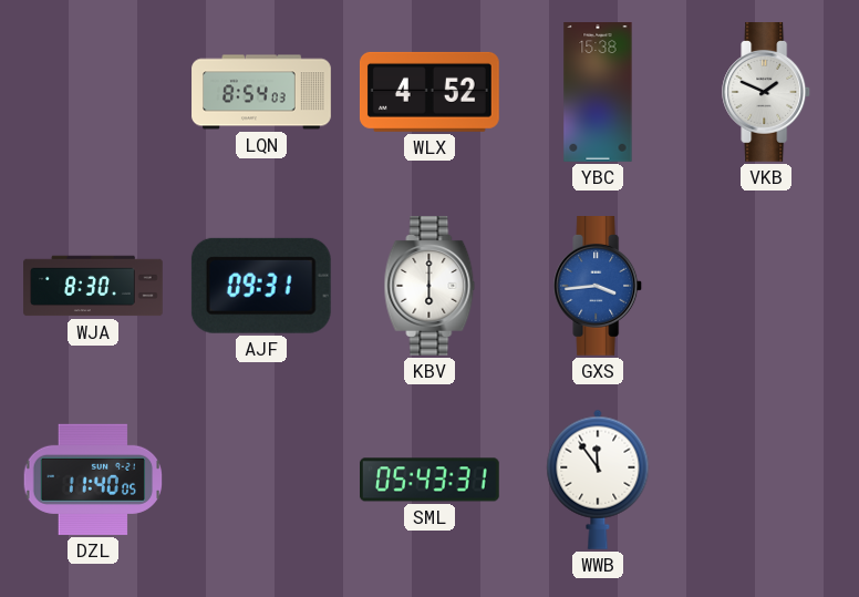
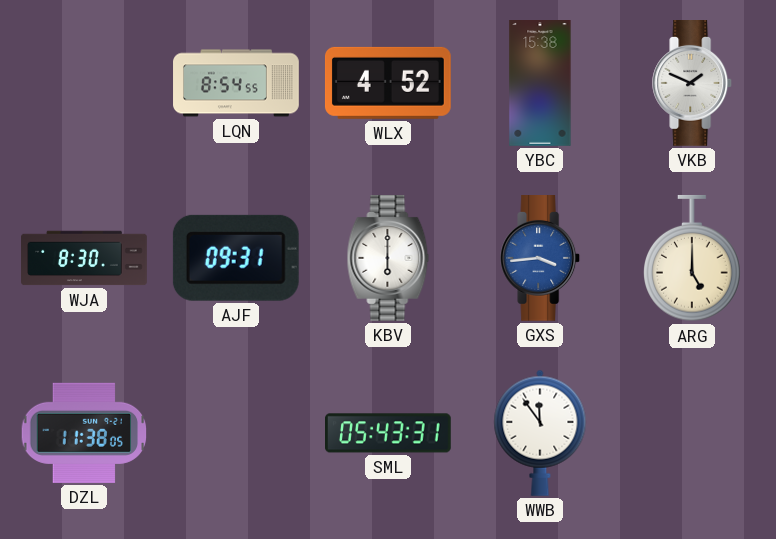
LQN: 8:54:03 -> 8:54:55 (236, 83)
ARG: none -> 5:00 (693, 259)
DZL: 11:40 -> 11:38 (84, 433)
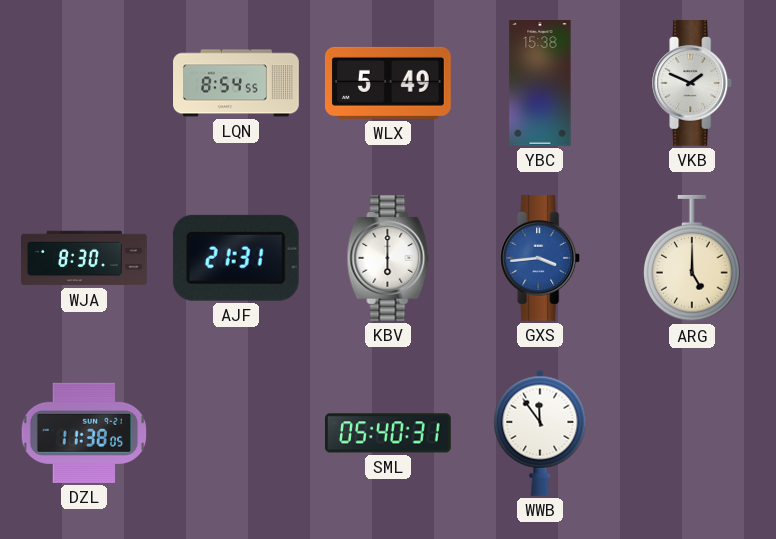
WLX: 4:52 -> 5:49 (388, 83)
AJF: 09:31 -> 21:31 (236, 258)
SML: 05:43 -> 05:40 (389, 433)
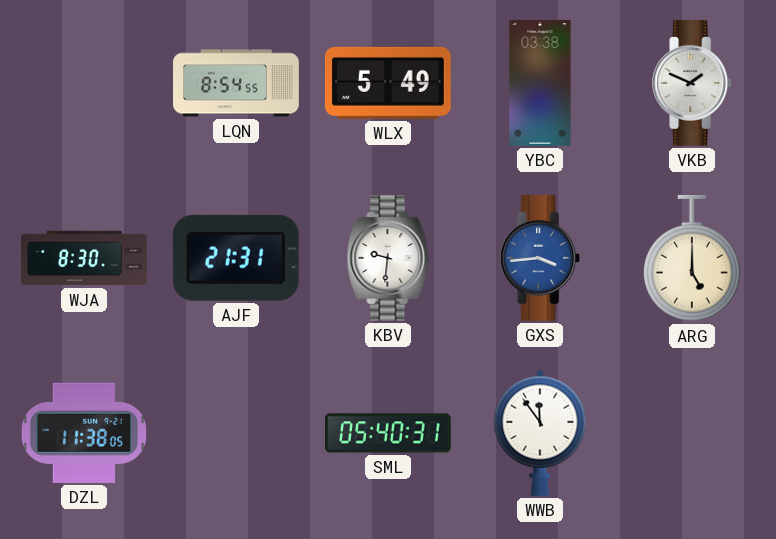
YBC: 15:38 -> 03:38 (540, 84)
KBV: 6:00 -> 9:31 (388, 259)
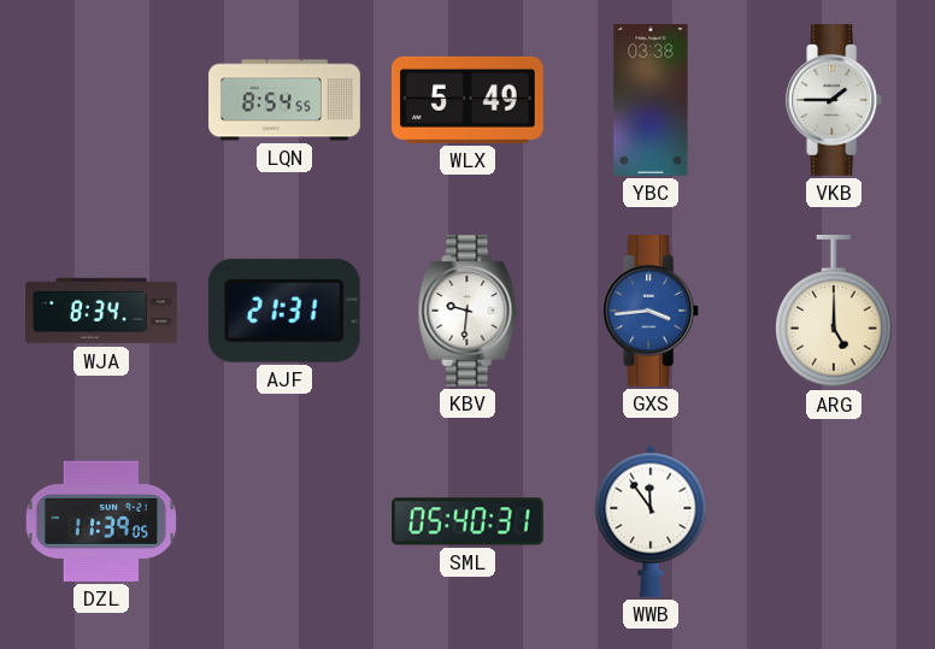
VKB: 1:49 -> 1:45 (835, 101)
WJA: 8:30 -> 8:34 (101, 311)
DZL: 11:38 -> 11:39 (101, 521)
